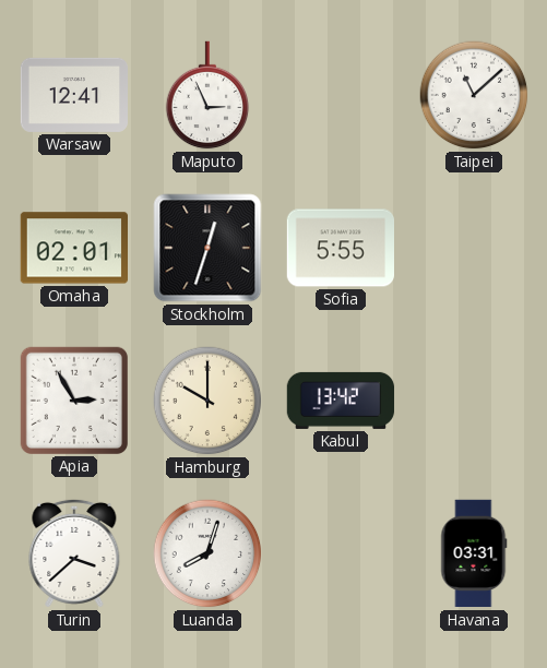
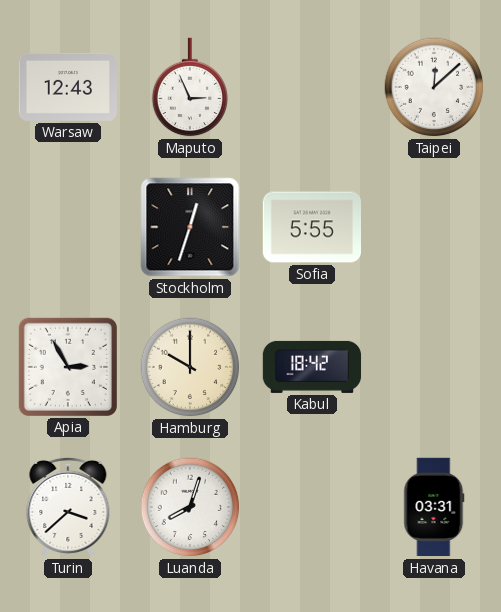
Warsaw: 12:41 -> 12:43 (68, 87)
Taipei: 11:08 -> 12:08 (434, 87)
Omaha: 02:01 -> none (73, 248)
Kabul: 13:42 -> 18:42 (312, 367)
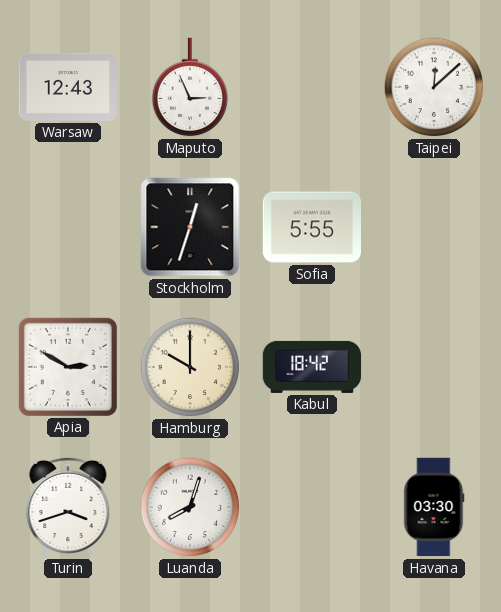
Apia: 2:55 -> 2:50 (67, 366)
Turin: 3:38 -> 3:42 (68, 507)
Havana: 03:31 -> 03:30 (434, 507)
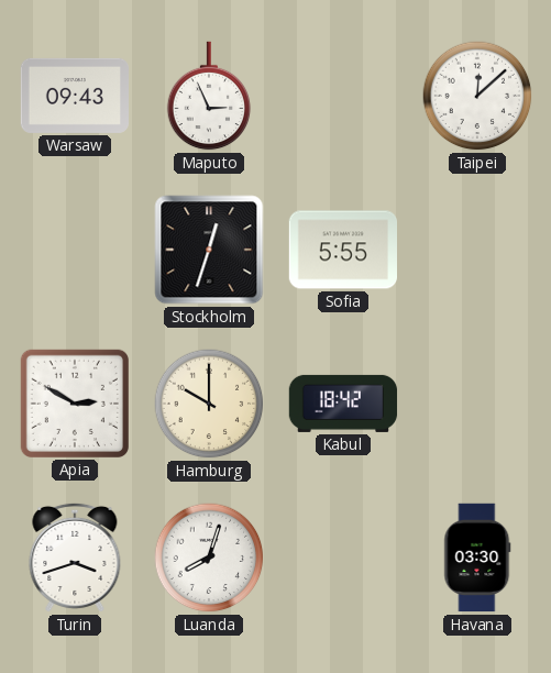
Warsaw: 12:43 -> 09:43 (75, 96)
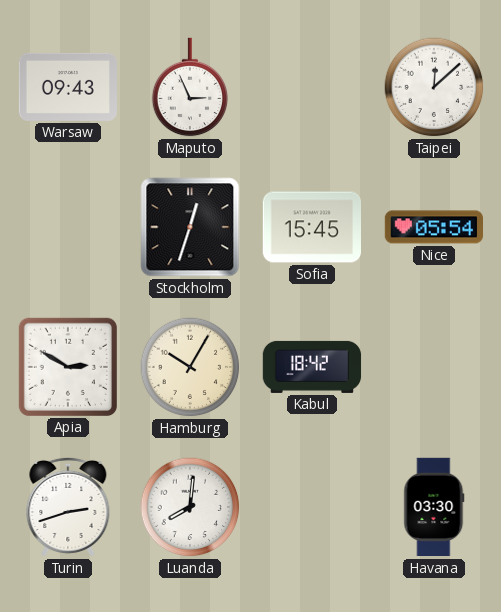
Sofia: 5:55 -> 15:45 (311, 227)
Nice: none -> 05:54 (433, 227)
Hamburg: 10:00 -> 10:05 (190, 367)
Turin: 3:42 -> 2:42 (68, 507)
Luanda: 8:03 -> 8:01 (190, 507)
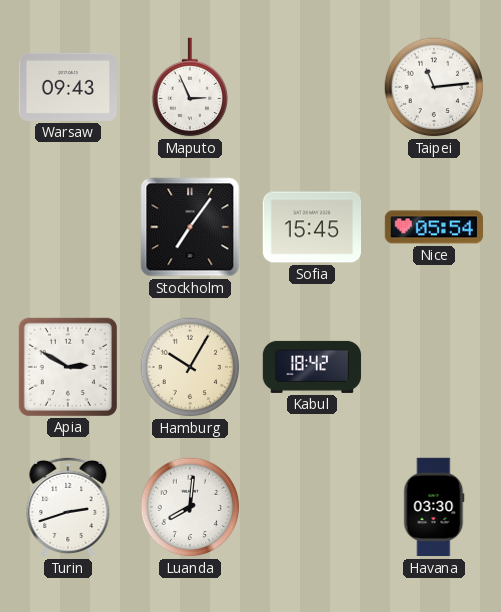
Taipei: 12:08 -> 11:14 (434, 87)
Stockholm: 12:33 -> 7:06 (190, 227)
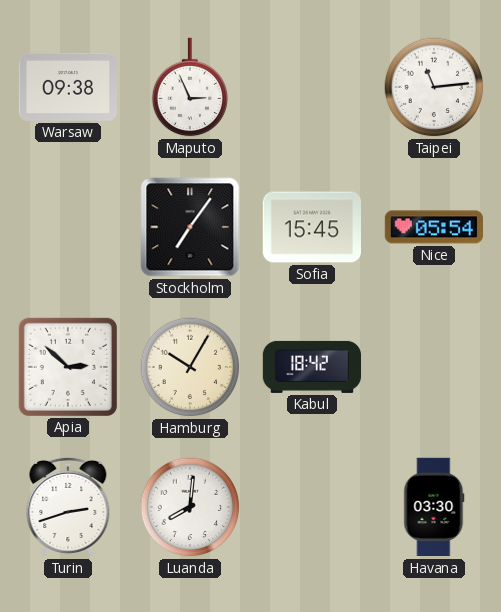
Warsaw: 09:43 -> 09:38 (68, 87)
Apia: 2:50 -> 2:52 (67, 366)
